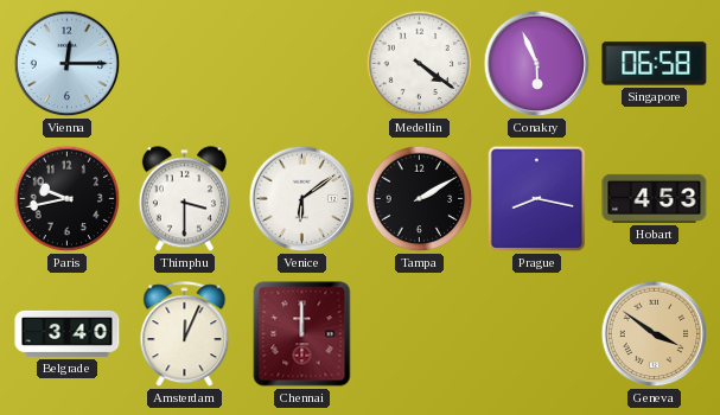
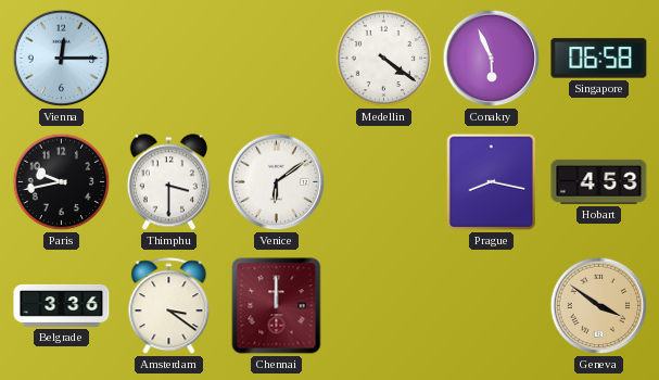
Tampa: 2:10 -> none (420, 199)
Belgrade: 3:40 -> 3:36 (62, 305)
Amsterdam: 12:04 -> 3:21 (169, 306)
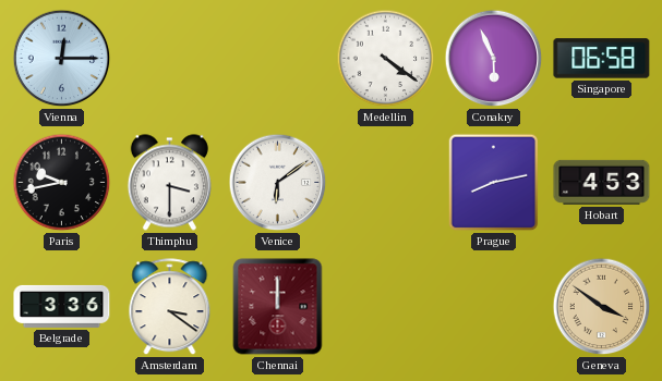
Prague: 8:17 -> 8:13 (494, 183)
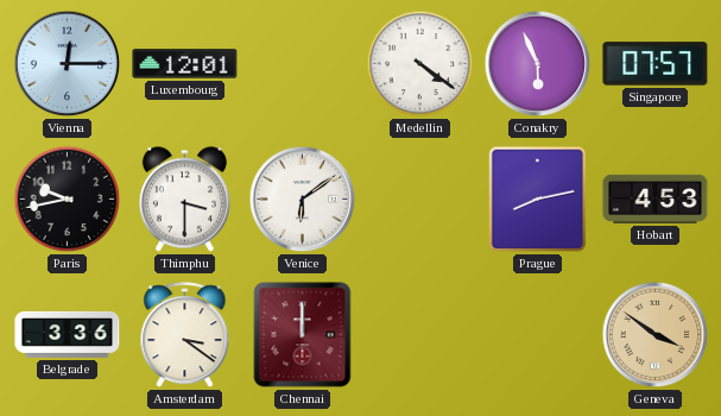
Luxembourg: none -> 12:01 (185, 64)
Singapore: 06:58 -> 07:57 (656, 64)
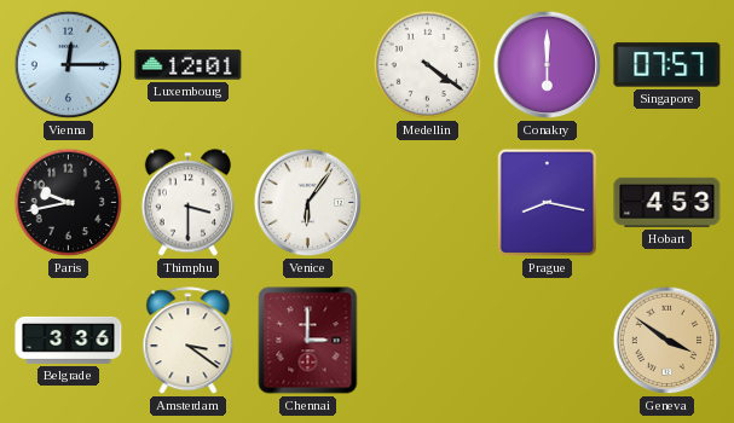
Conakry: 5:56 -> 6:00 (548, 65)
Venice: 6:09 -> 6:06 (308, 203)
Prague: 8:13 -> 8:17 (548, 203)
Chennai: 12:00 -> 3:00 (308, 341)
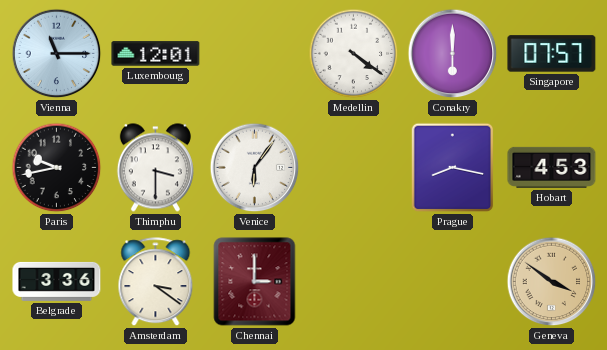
Vienna: 12:15 -> 11:15 (57, 54)
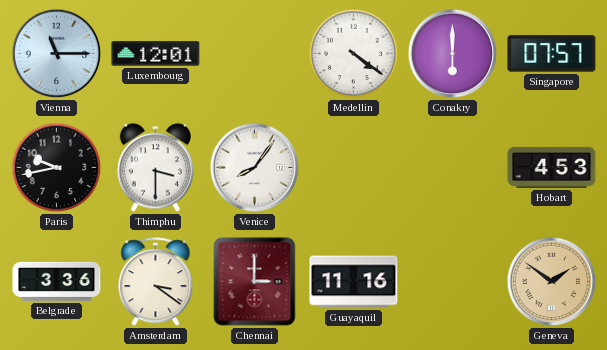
Venice: 6:06 -> 8:06 (255, 168)
Prague: 8:17 -> none (453, 168)
Guayaquil: none -> 11:16 (354, 282)
Geneva: 3:51 -> 1:51 (552, 282)
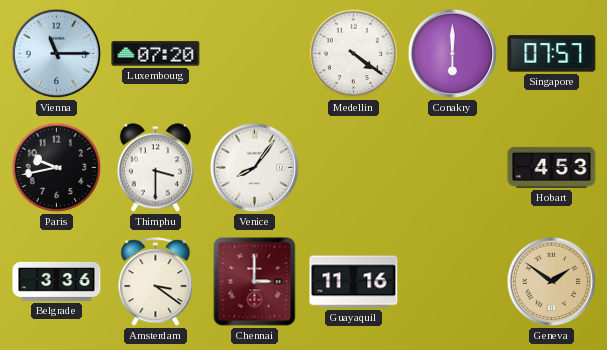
Luxembourg: 12:01 -> 07:20 (156, 54)
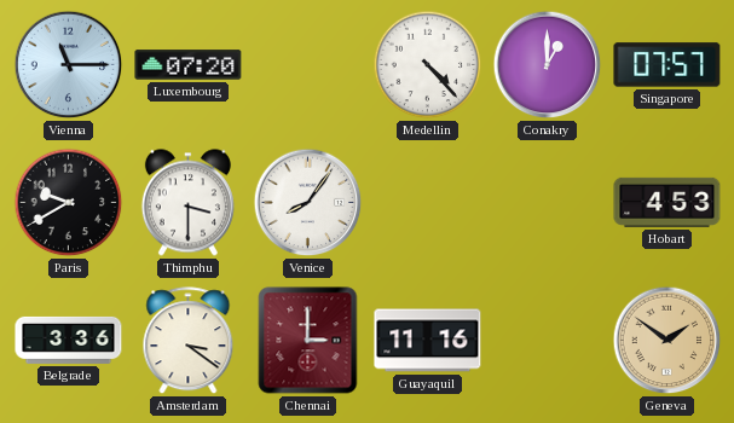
Medellin: 4:21 -> 4:23 (428, 65)
Conakry: 6:00 -> 1:00 (548, 65)
Paris: 9:43 -> 9:40 (69, 203)
